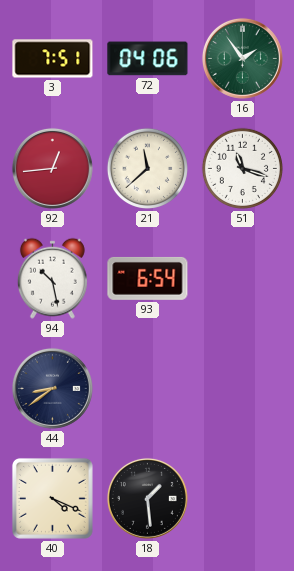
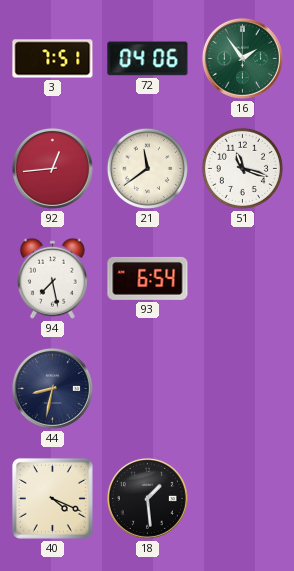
21: 11:38 -> 11:39 (147, 168)
94: 10:28 -> 7:28 (52, 278)
44: 8:39 -> 8:32 (52, 388)
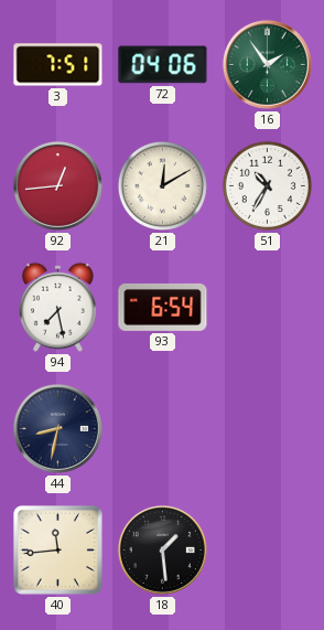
21: 11:39 -> 12:10 (162, 185)
51: 11:18 -> 10:35 (267, 185)
40: 4:19 -> 11:44 (57, 549)
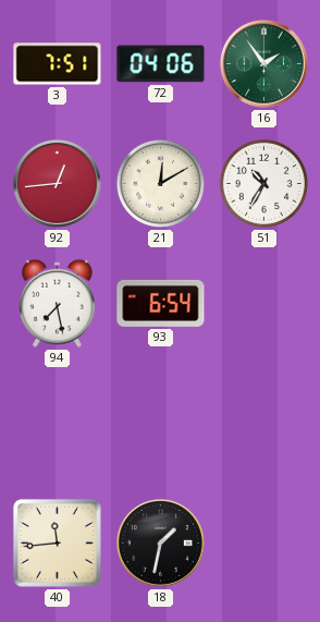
44: 8:32 -> none (57, 428)
18: 1:29 -> 1:32 (160, 542)
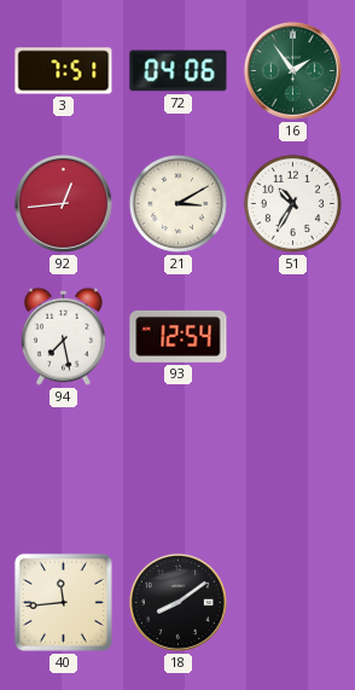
21: 12:10 -> 3:10 (177, 203)
93: 6:54 -> 12:54 (179, 336)
18: 1:32 -> 8:09 (177, 602)
